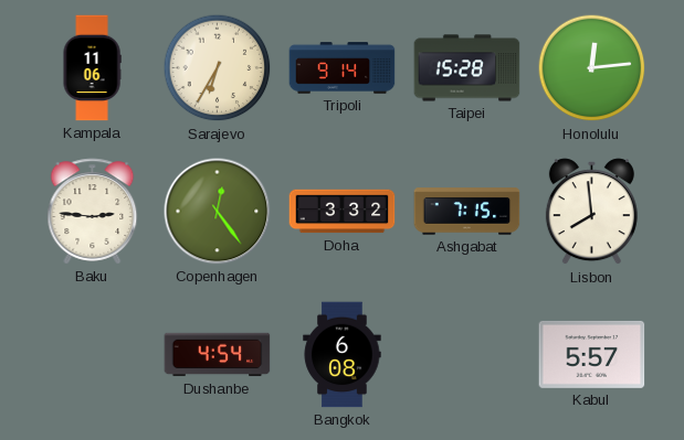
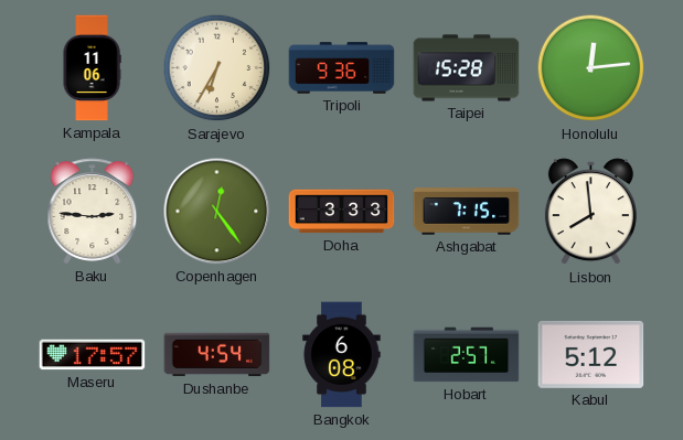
Tripoli: 9:14 -> 9:36 (342, 68)
Doha: 3:32 -> 3:33 (342, 212)
Maseru: none -> 17:57 (93, 355)
Hobart: none -> 2:57 (467, 355)
Kabul: 5:57 -> 5:12 (591, 354)
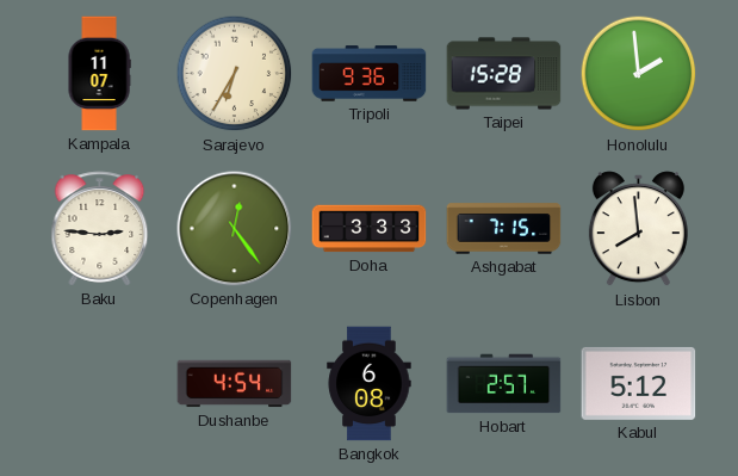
Kampala: 11:06 -> 11:07 (99, 74)
Honolulu: 12:14 -> 1:59 (639, 74)
Maseru: 17:57 -> none (93, 355)
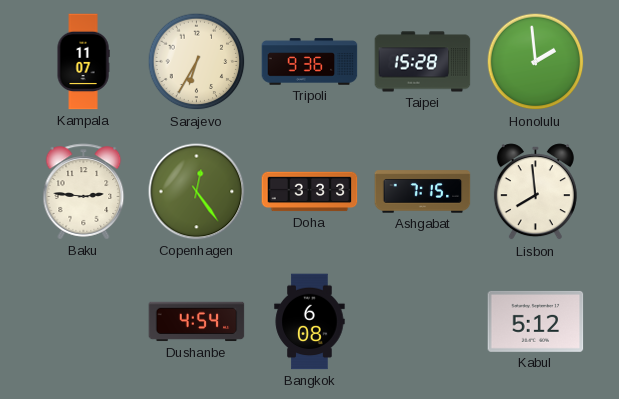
Hobart: 2:57 -> none (504, 384)
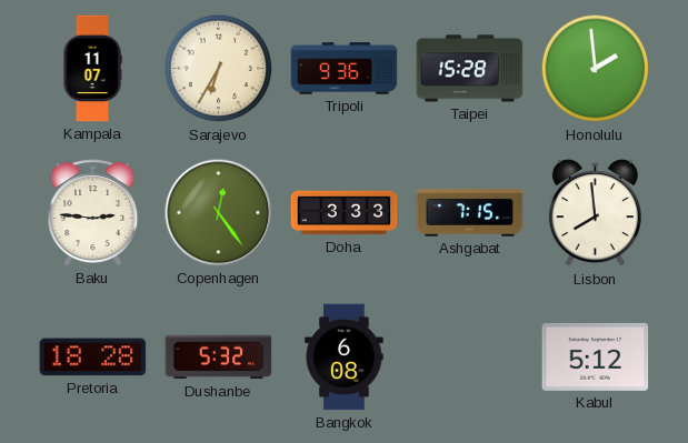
Pretoria: none -> 18:28 (93, 358)
Dushanbe: 4:54 -> 5:32 (219, 358)
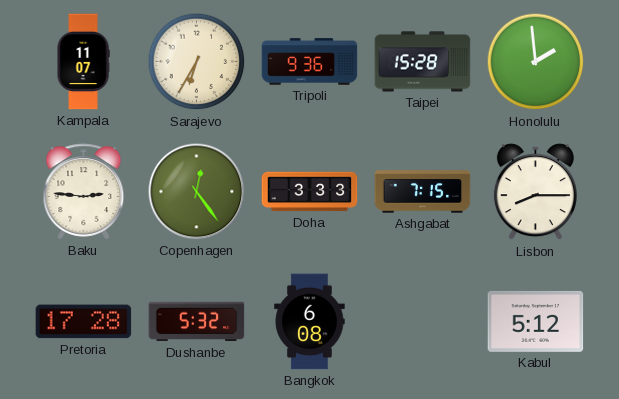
Lisbon: 7:59 -> 8:15 (535, 192)
Pretoria: 18:28 -> 17:28 (84, 322)
